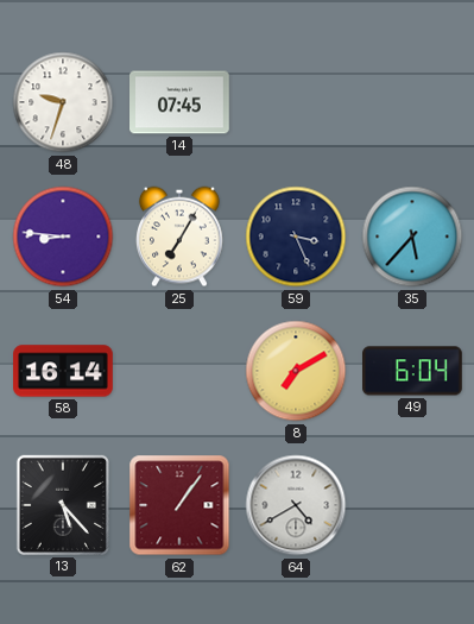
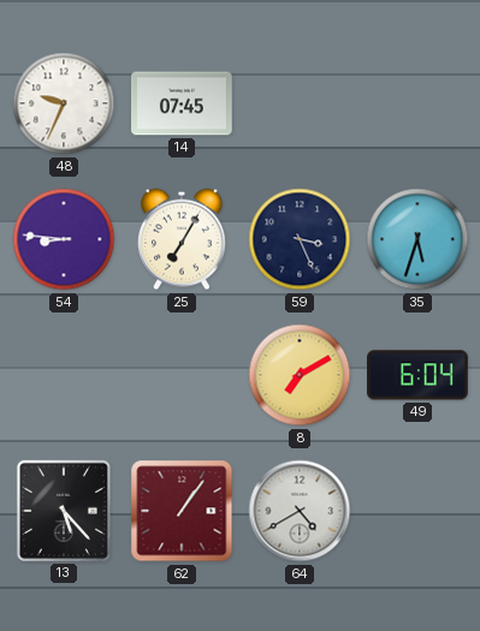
48: 9:33 -> 9:34 (64, 103)
35: 5:37 -> 5:33 (417, 239)
58: 16:14 -> none (63, 371)
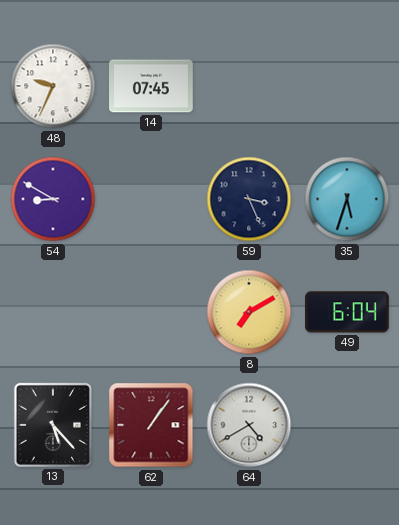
54: 8:46 -> 8:50 (53, 199)
25: 7:05 -> none (183, 239)
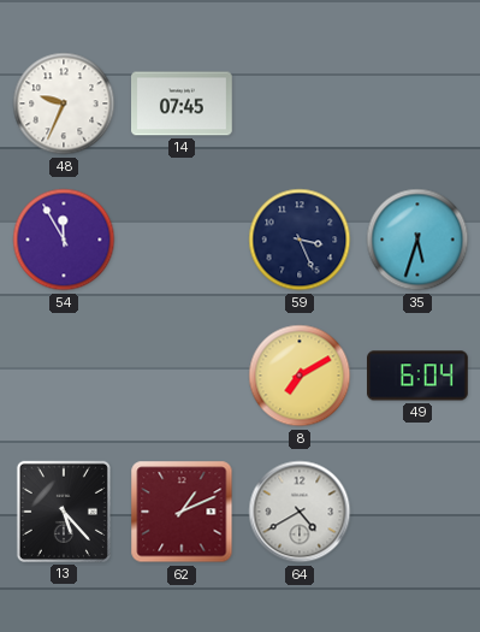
54: 8:50 -> 11:55 (64, 240)
62: 1:06 -> 1:11 (182, 512)
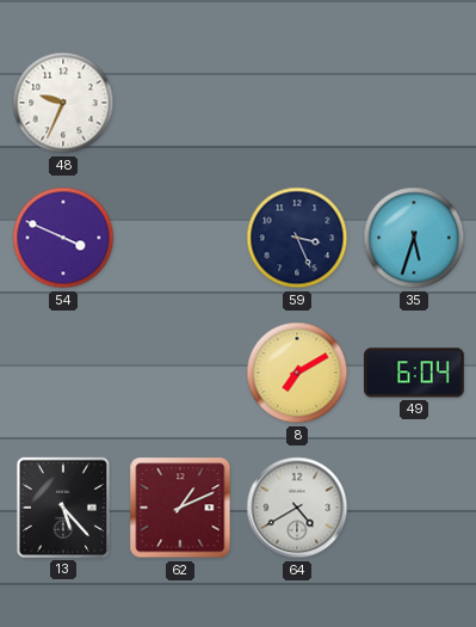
14: 07:45 -> none (183, 104)
54: 11:55 -> 3:49 (63, 238)
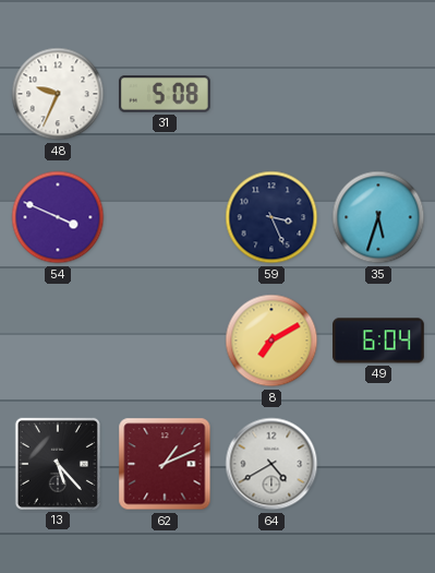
31: none -> 5:08 (165, 94)
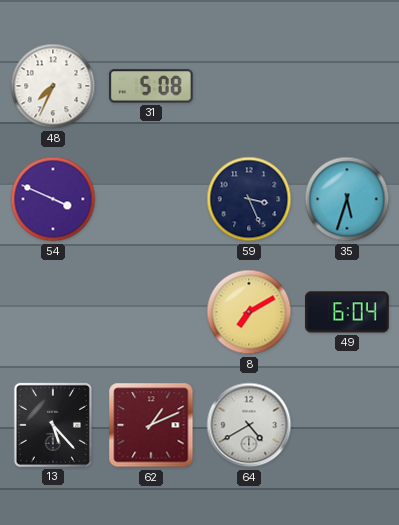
48: 9:34 -> 7:34 (53, 86)
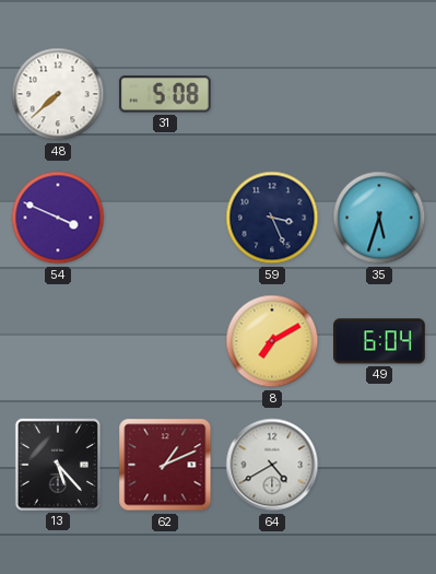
48: 7:34 -> 7:38 (58, 94)
